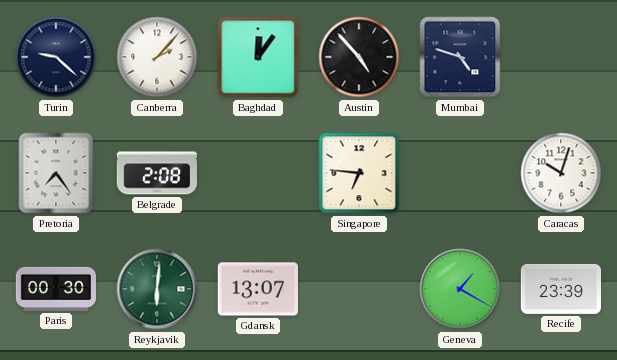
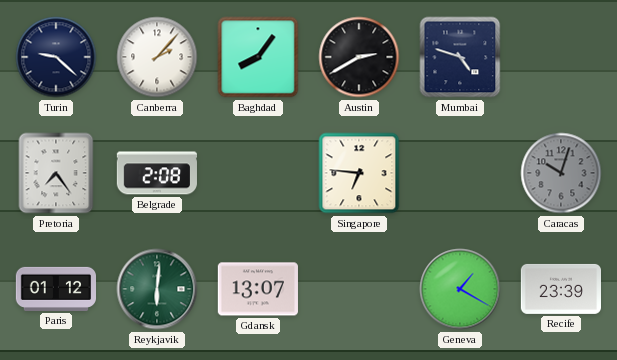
Baghdad: 12:06 -> 8:06 (258, 57)
Austin: 4:53 -> 2:40 (359, 57)
Caracas dial: white -> grey (561, 173)
Paris: 00:30 -> 01:12 (55, 289)
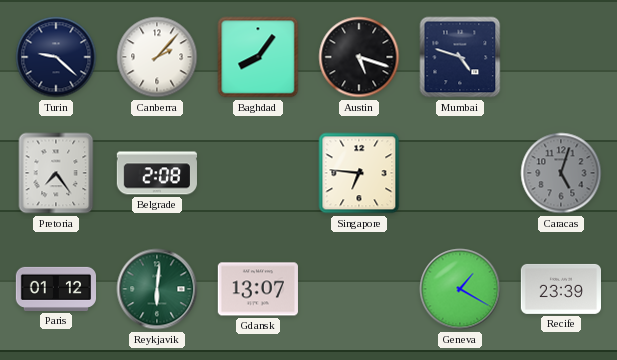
Austin: 2:40 -> 5:18 (359, 57)
Caracas: 10:03 -> 5:03 (561, 173)
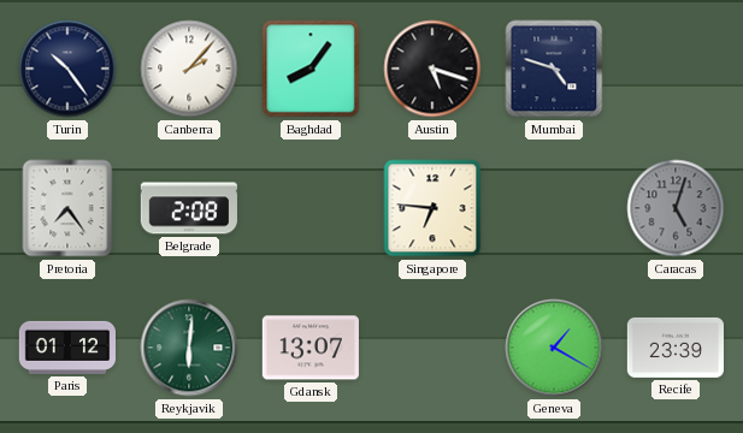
Turin: 9:22 -> 10:24 (67, 69)
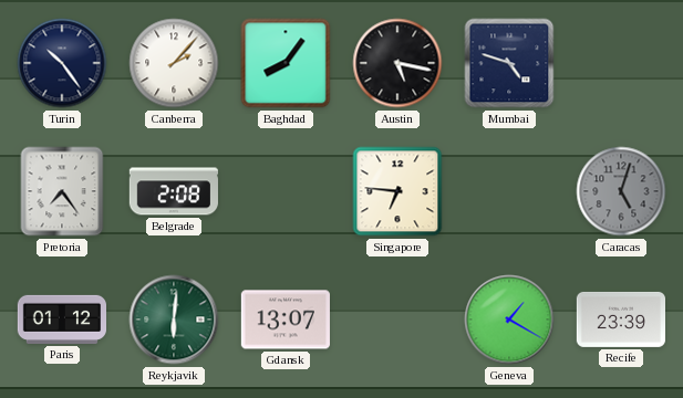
Austin: 5:18 -> 5:17 (397, 63)
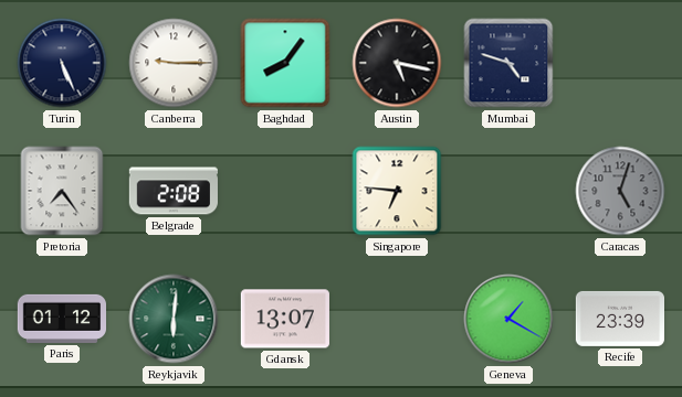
Turin: 10:24 -> 5:26 (62, 63)
Canberra: 2:07 -> 9:15 (174, 63)
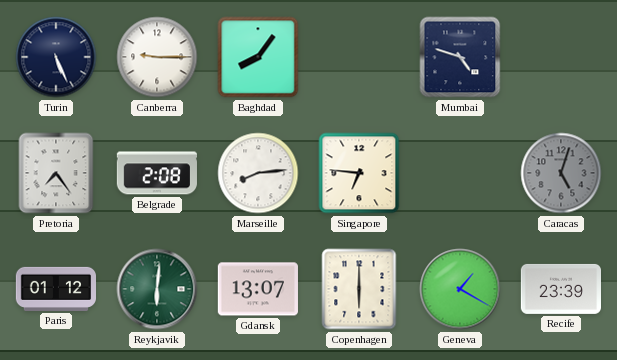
Austin: 5:17 -> none (397, 63)
Marseille: none -> 8:14 (258, 173)
Copenhagen: none -> 6:00 (359, 289)
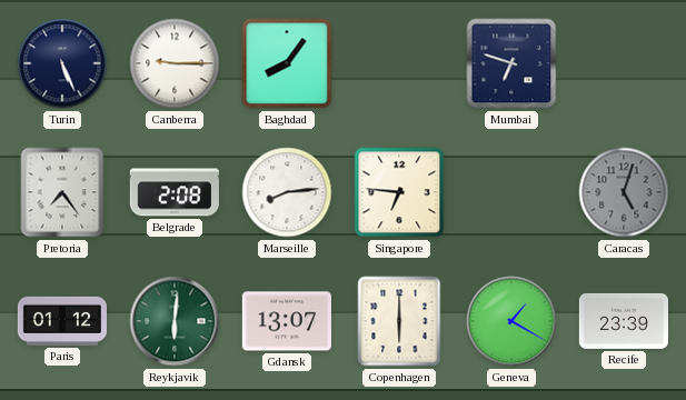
Mumbai: 4:48 -> 6:48 (511, 63)
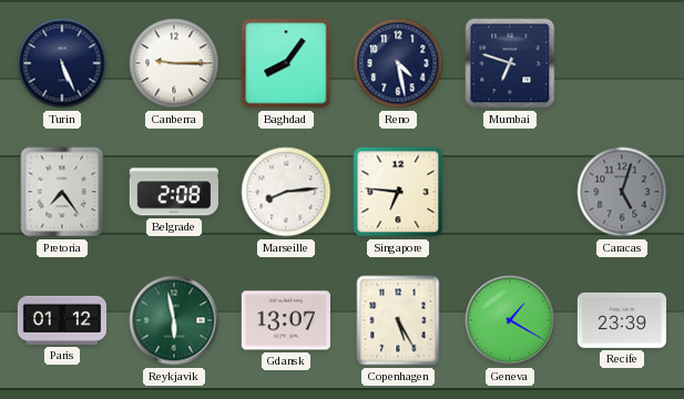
Reno: none -> 4:28 (398, 63)
Reykjavik: 6:01 -> 5:58 (174, 320)
Copenhagen: 6:00 -> 5:25 (398, 320)
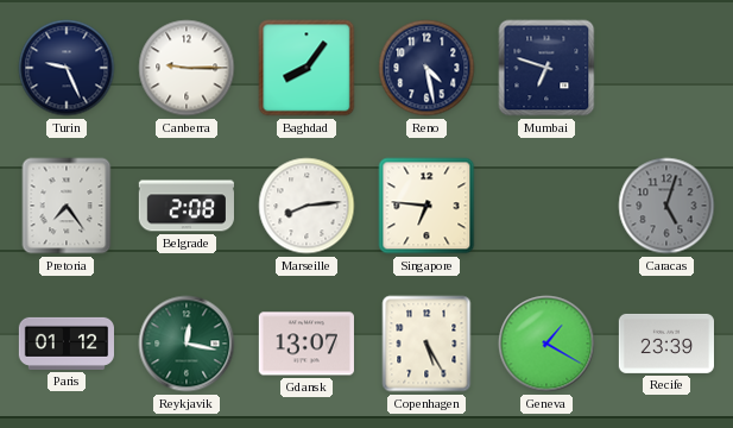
Turin: 5:26 -> 9:26 (67, 68)
Reykjavik: 5:58 -> 12:17 (187, 344)
